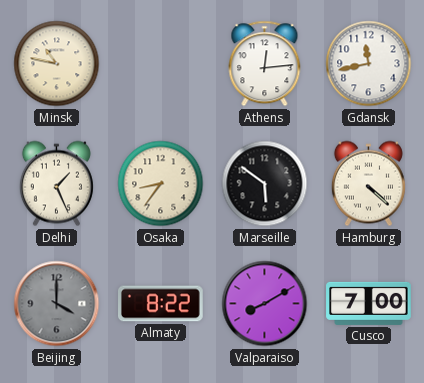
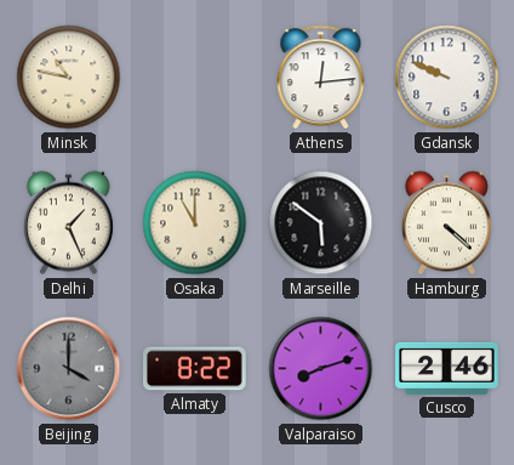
Gdansk: 11:43 -> 9:49 (447, 78)
Osaka: 8:36 -> 11:00 (195, 223)
Valparaiso: 8:10 -> 8:12 (321, 369)
Cusco: 7:00 -> 2:46 (447, 368)
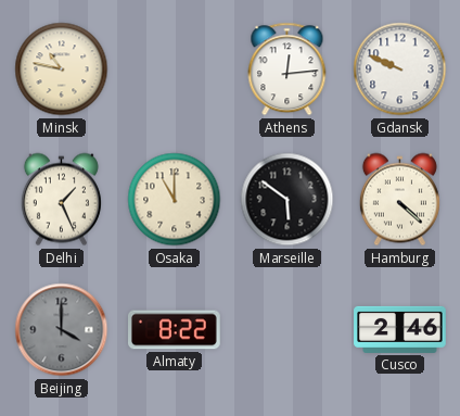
Valparaiso: 8:12 -> none (321, 369)
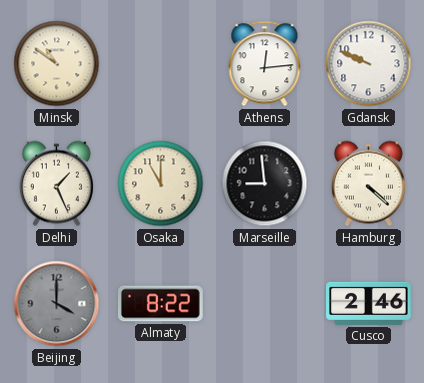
Minsk: 10:47 -> 10:51 (57, 64)
Marseille: 5:51 -> 8:59 (265, 184)
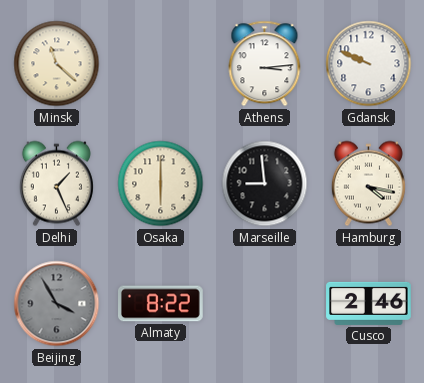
Minsk: 10:51 -> 11:22 (57, 64)
Athens: 12:14 -> 3:14 (265, 64)
Osaka: 11:00 -> 6:00 (161, 184)
Hamburg: 4:22 -> 4:17 (368, 184)
Beijing: 4:00 -> 3:55 (57, 304)
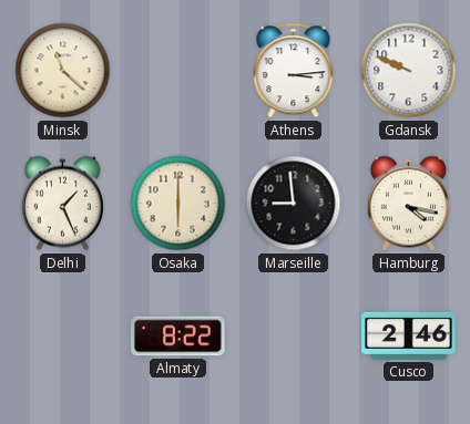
Beijing: 3:55 -> none (57, 304)
